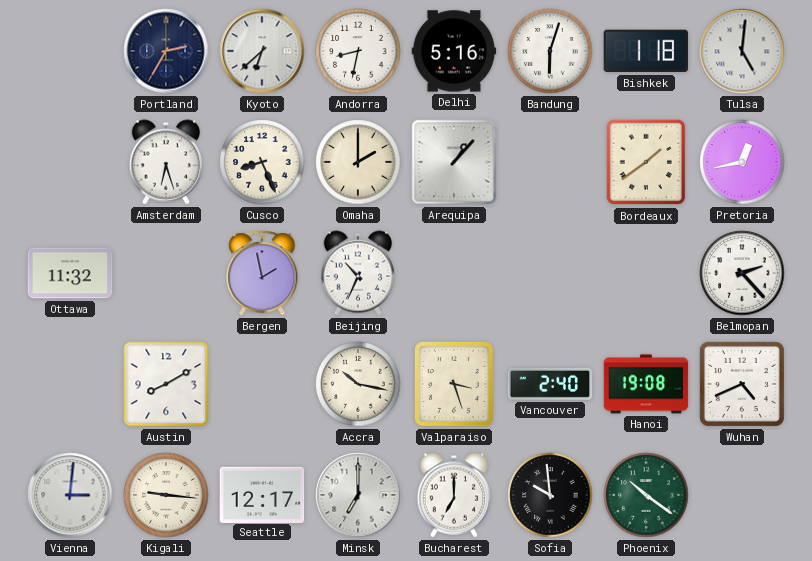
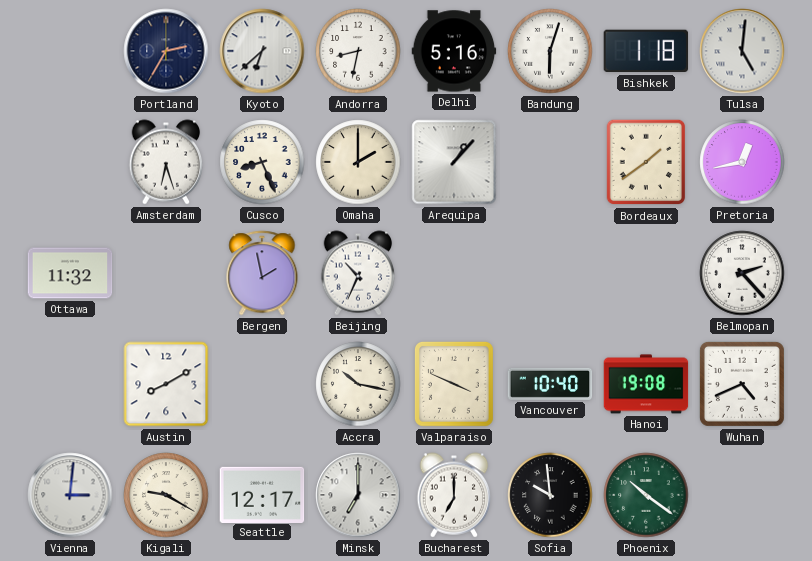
Valparaiso: 3:27 -> 3:49 (454, 384)
Vancouver: 2:40 -> 10:40 (550, 384)
Kigali: 9:16 -> 9:20 (166, 495)
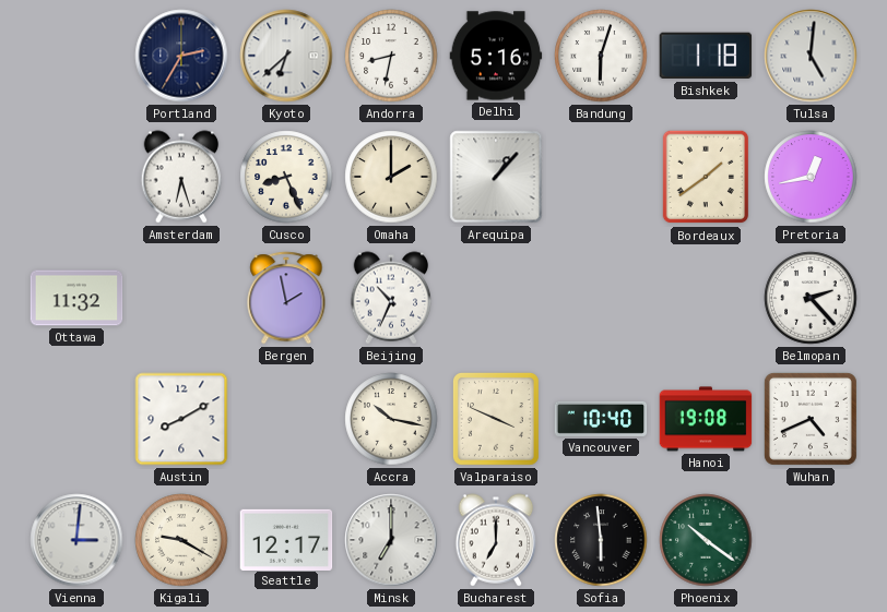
Sofia: 9:59 -> 5:59 (601, 540)
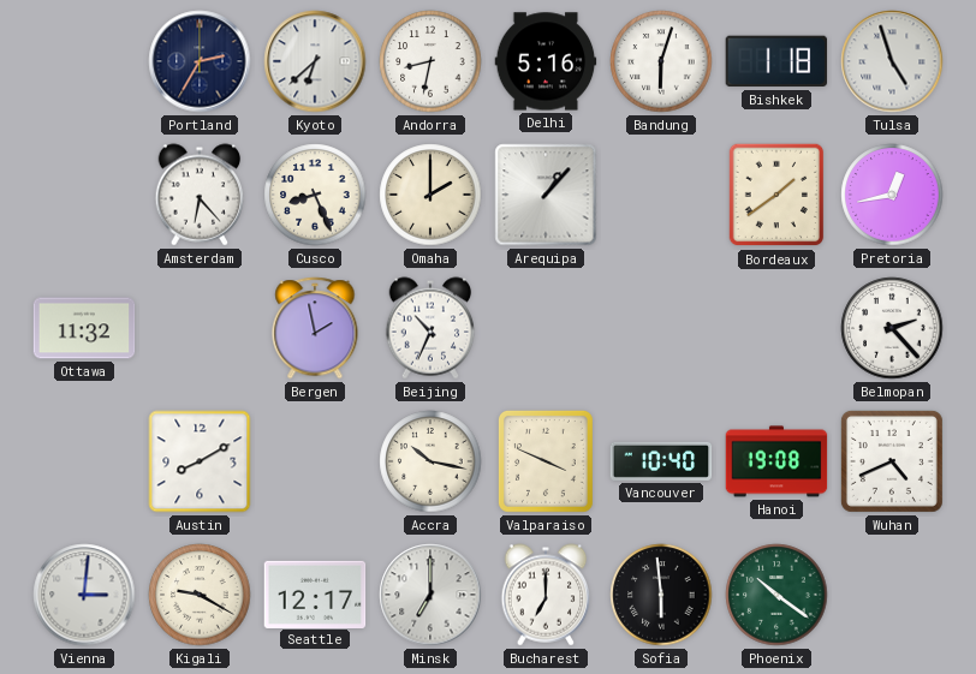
Tulsa: 5:01 -> 4:57 (892, 61)
Amsterdam: 6:27 -> 6:23 (200, 195)
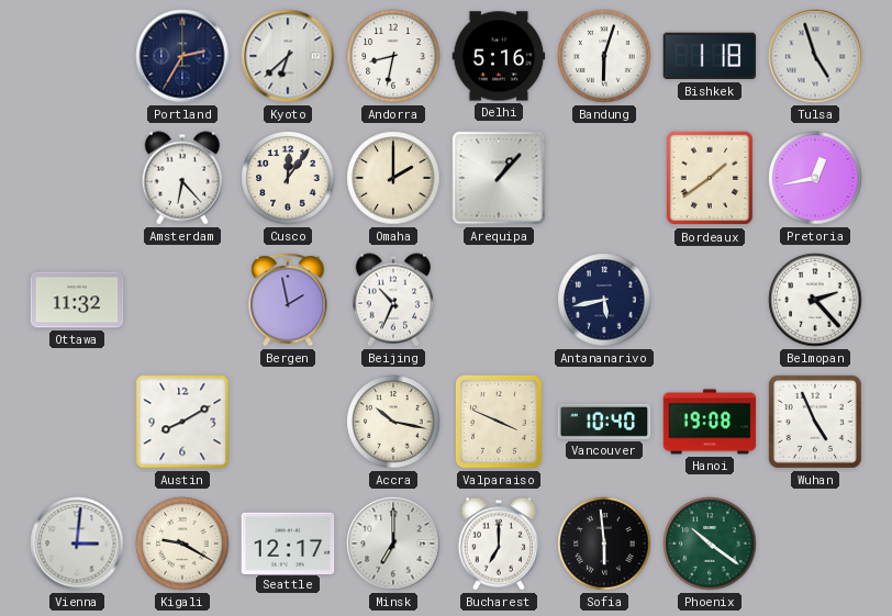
Cusco: 8:26 -> 12:06 (288, 178)
Antananarivo: none -> 5:43 (604, 300)
Wuhan: 4:41 -> 4:56 (815, 422)
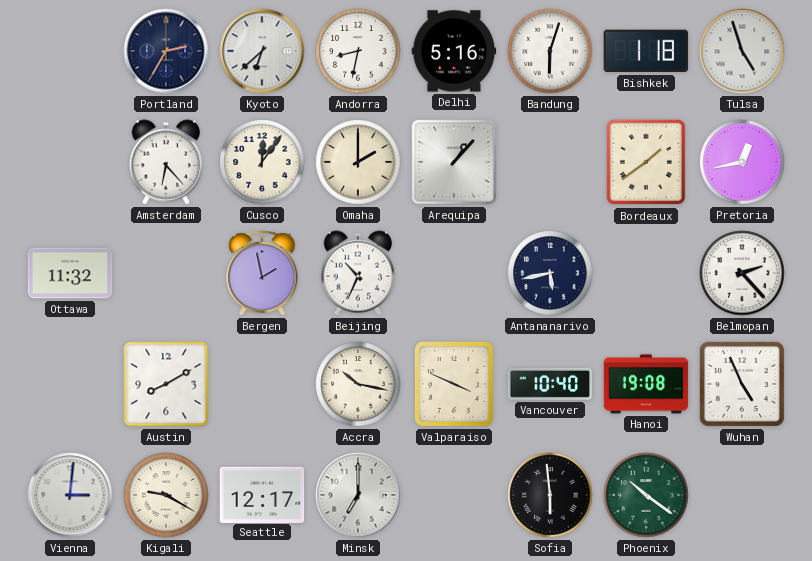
Bucharest: 7:00 -> none (499, 544)
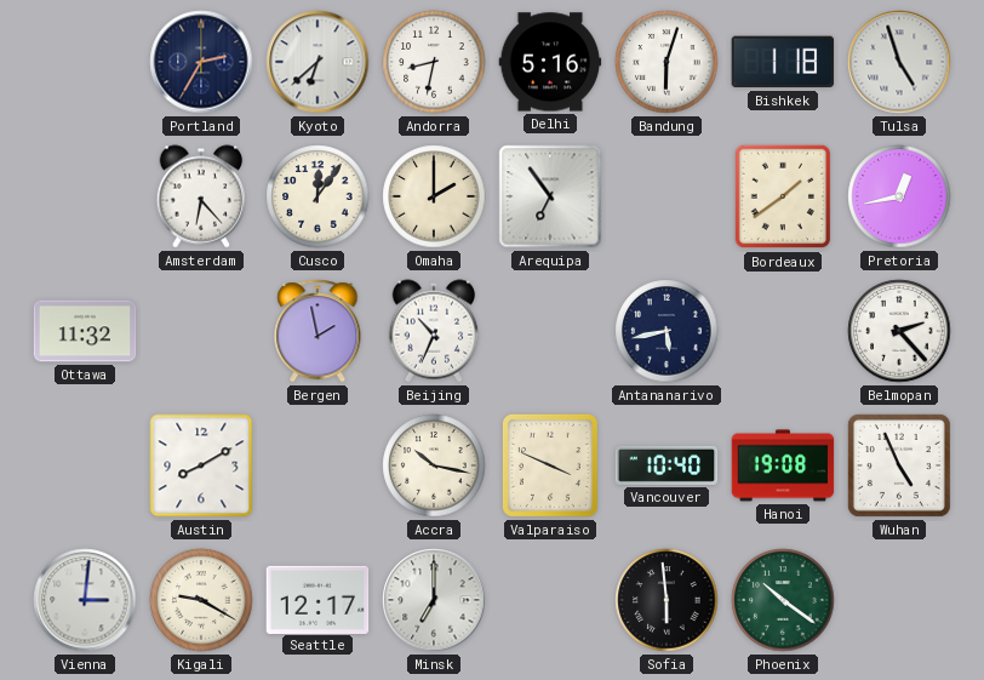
Arequipa: 1:07 -> 6:54 (550, 196)
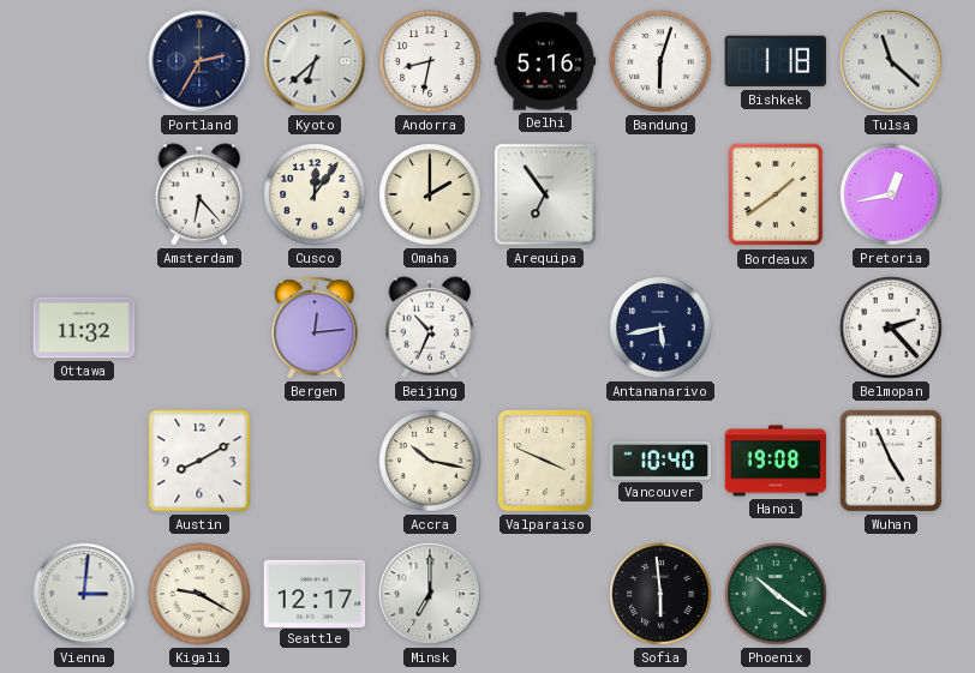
Tulsa: 4:57 -> 11:22 (891, 61)
Bergen: 1:58 -> 12:14 (315, 328)
